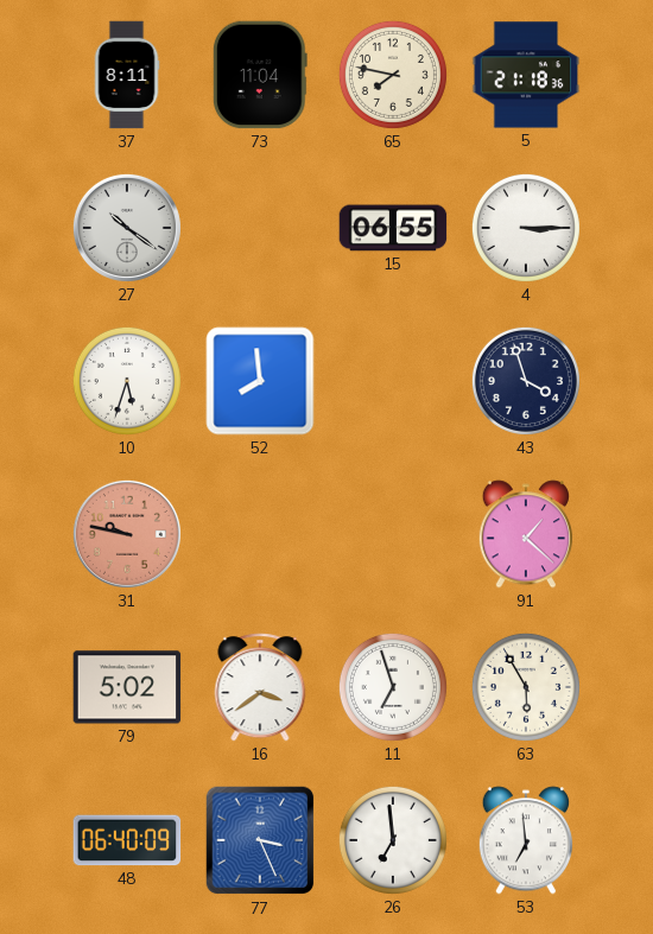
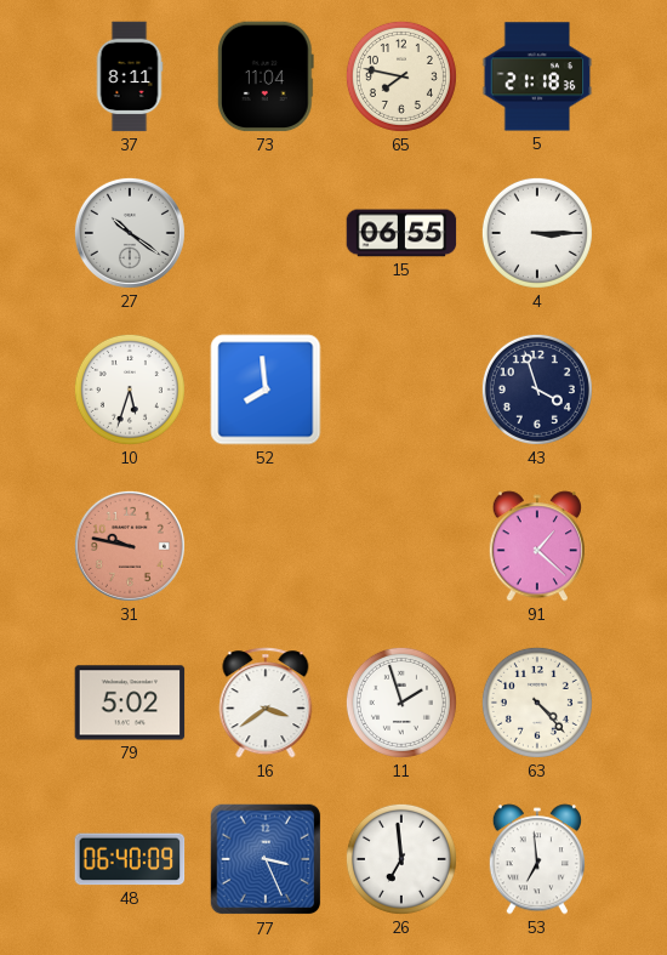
11: 6:57 -> 1:57 (401, 703)
63: 5:55 -> 4:23 (537, 703)
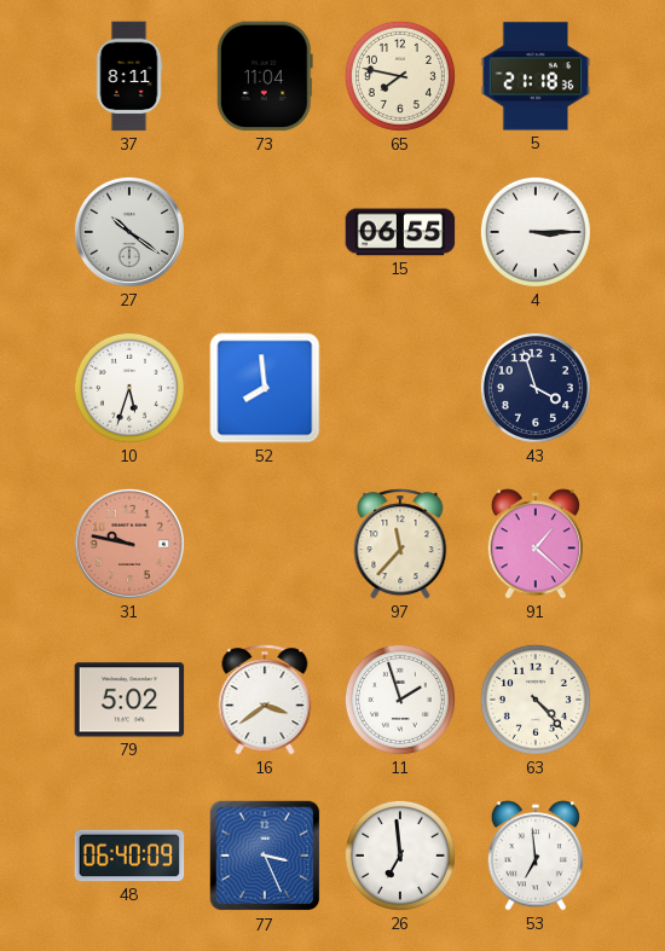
97: none -> 11:37 (400, 544)
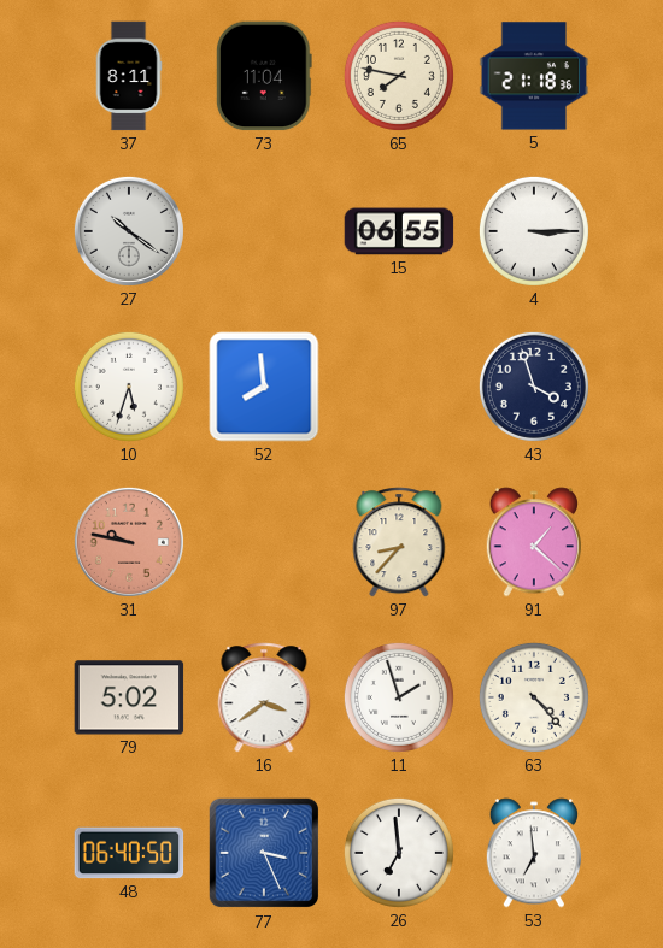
97: 11:37 -> 8:37 (399, 542)
48: 06:40:09 -> 06:40:50 (129, 853)
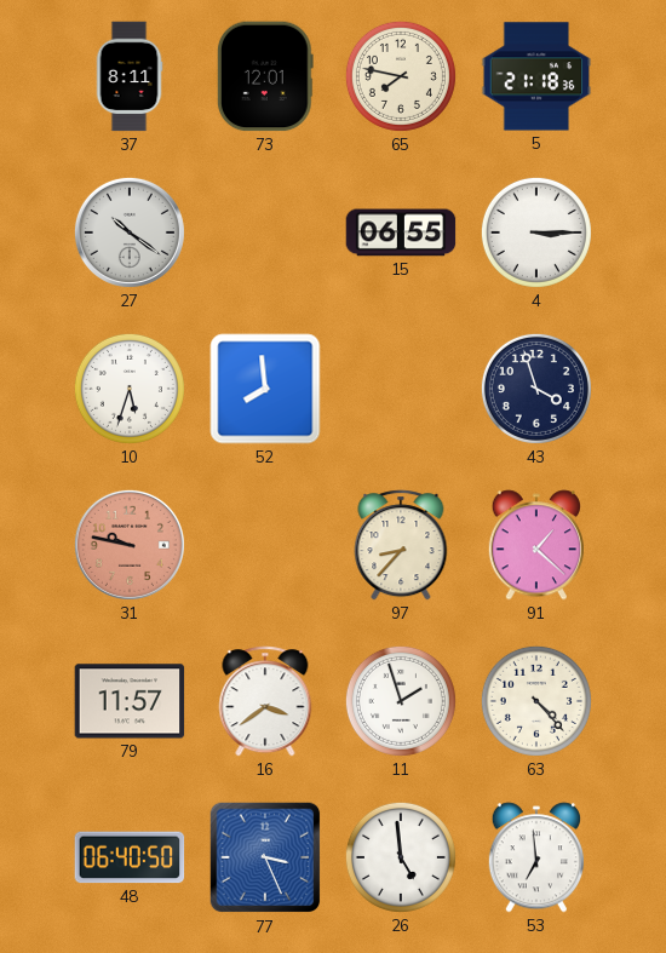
73: 11:04 -> 12:01 (265, 76)
79: 5:02 -> 11:57 (130, 701)
26: 6:59 -> 4:59 (401, 857)
